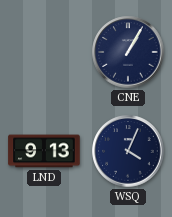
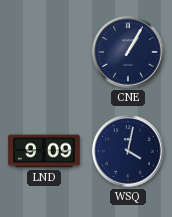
LND: 9:13 -> 9:09 (44, 151)
WSQ: 4:04 -> 4:02 (128, 151)
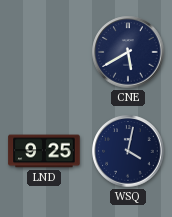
CNE: 1:05 -> 5:40 (128, 52)
LND: 9:09 -> 9:25 (44, 151)
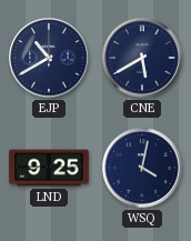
EJP: none -> 10:40 (49, 58)
